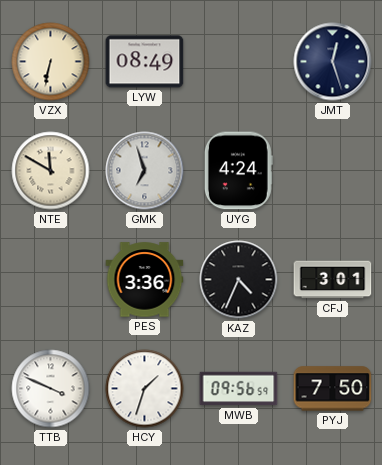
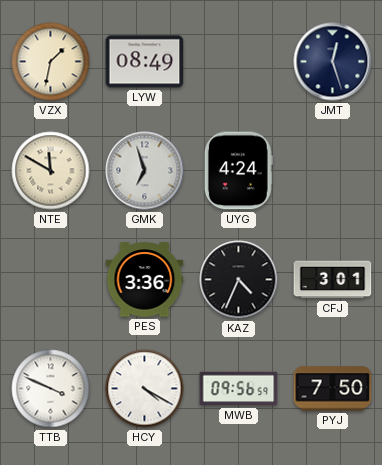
VZX: 6:32 -> 1:32 (51, 62)
HCY: 1:33 -> 4:20 (145, 389)
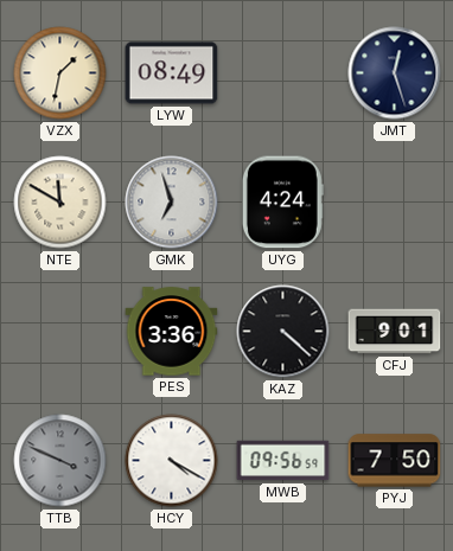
KAZ: 4:34 -> 4:22 (283, 332)
CFJ: 3:01 -> 9:01 (395, 332)
TTB dial: white -> grey (60, 461)
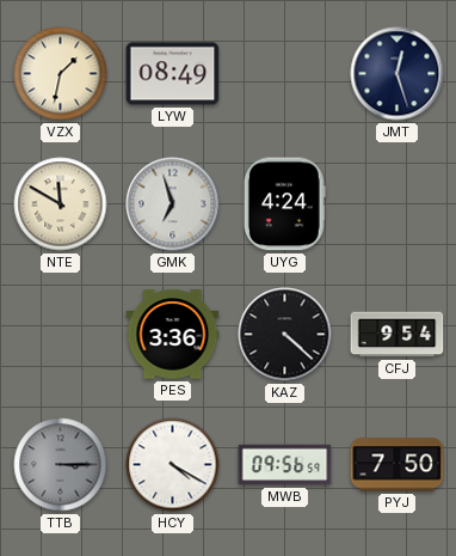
CFJ: 9:01 -> 9:54 (398, 335)
TTB: 3:49 -> 3:15 (61, 465)
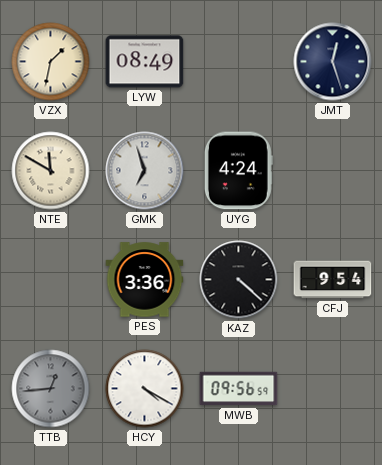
TTB: 3:15 -> 12:44 (51, 389)
PYJ: 7:50 -> none (398, 465)
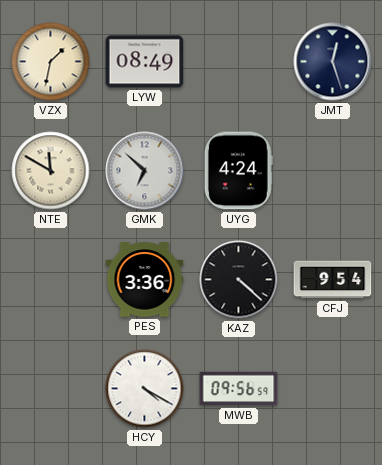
GMK: 6:57 -> 6:52 (145, 171)
TTB: 12:44 -> none (51, 389)
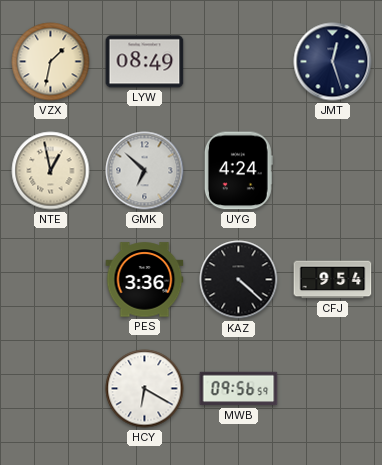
NTE: 11:50 -> 12:58 (51, 171)
HCY: 4:20 -> 6:20 (145, 389)
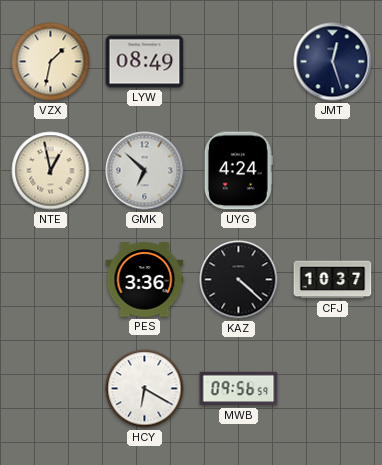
CFJ: 9:54 -> 10:37 (333, 280)
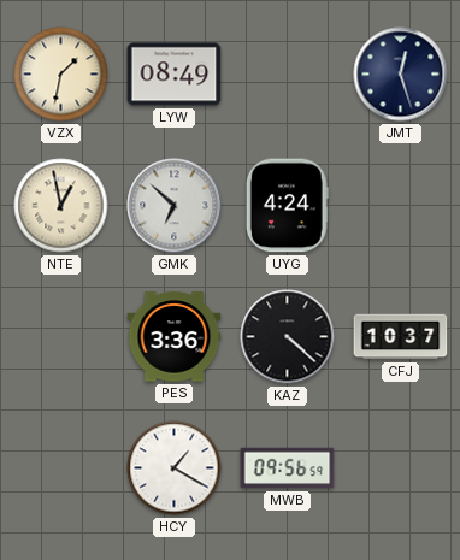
HCY: 6:20 -> 1:20 (175, 468)
